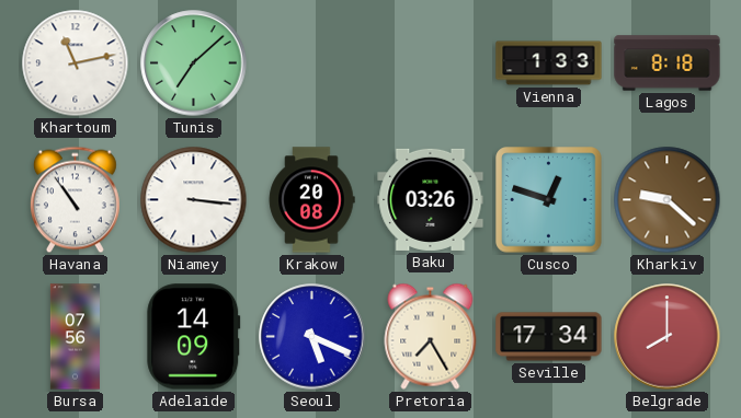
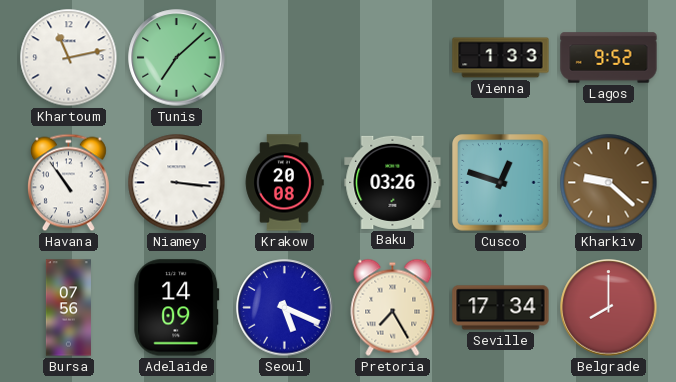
Lagos: 8:18 -> 9:52 (609, 58)
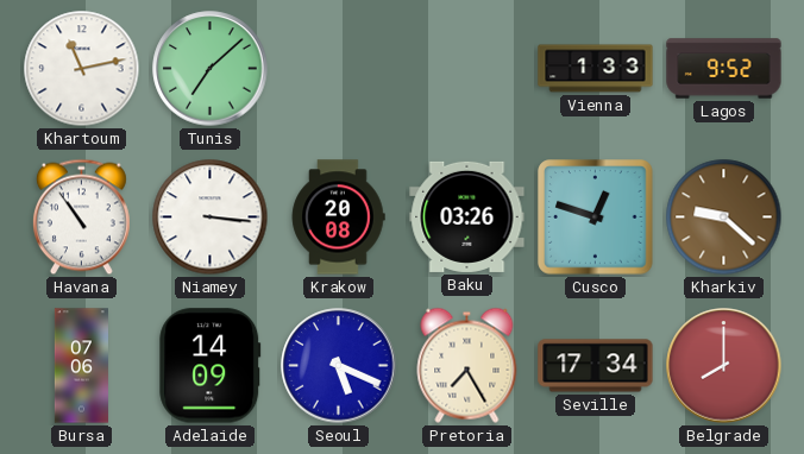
Bursa: 07:56 -> 07:06 (81, 366)
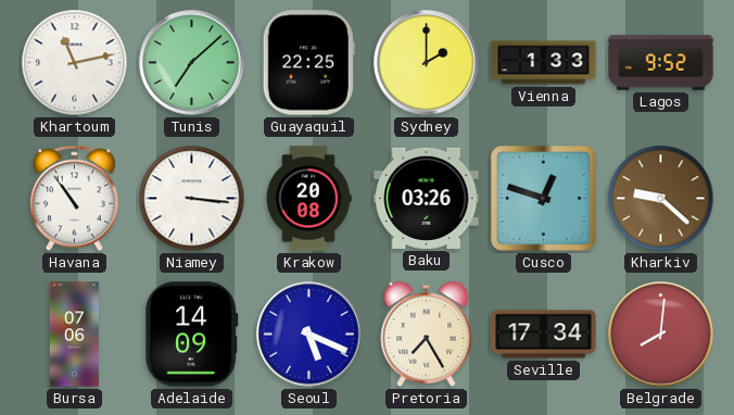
Guayaquil: none -> 22:25 (308, 63)
Sydney: none -> 2:00 (427, 63)
Belgrade: 8:00 -> 8:01 (661, 335)
